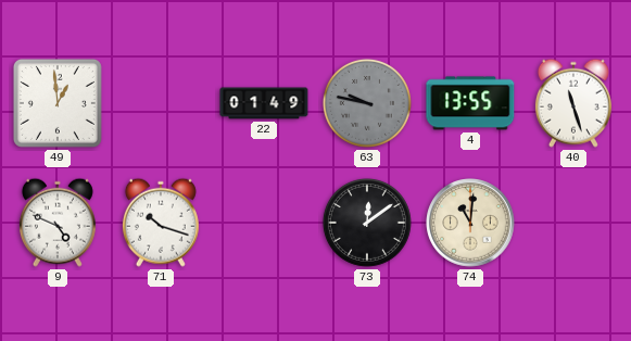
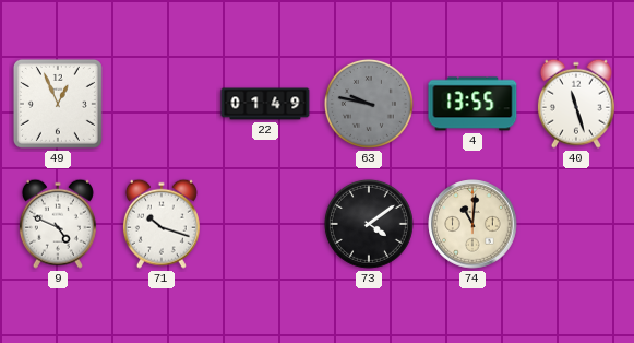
49: 12:59 -> 12:56 (58, 104)
73: 12:09 -> 4:09 (369, 224)
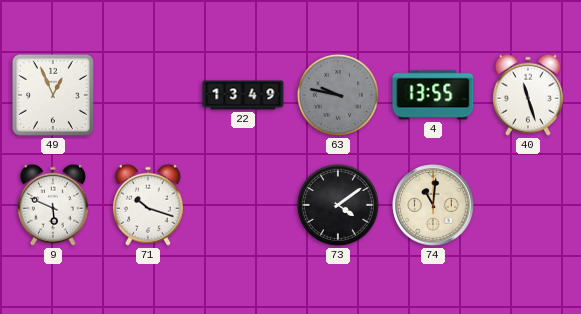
22: 01:49 -> 13:49 (243, 95)
9: 4:49 -> 5:49 (53, 205)
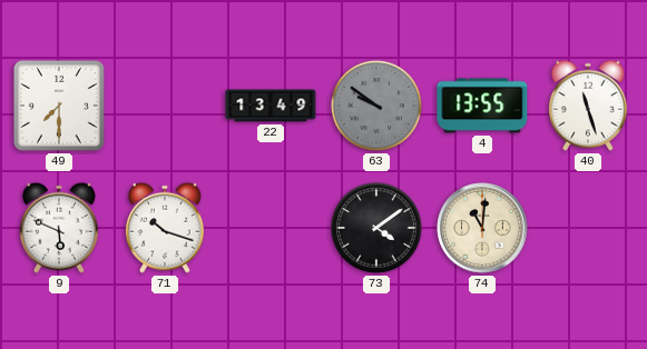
49: 12:56 -> 7:30 (59, 106)
63: 9:47 -> 9:51 (376, 106)
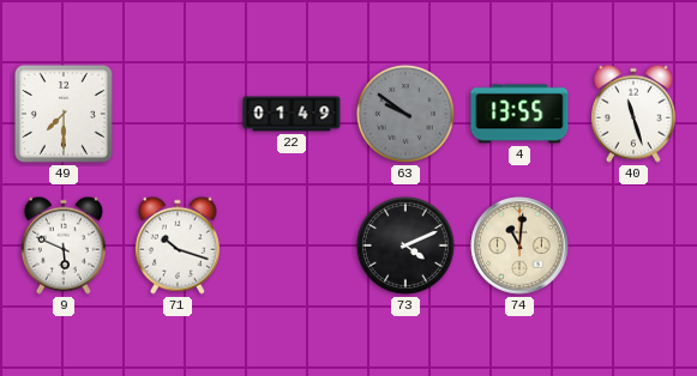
22: 13:49 -> 01:49 (292, 114)
73: 4:09 -> 4:11 (405, 245)
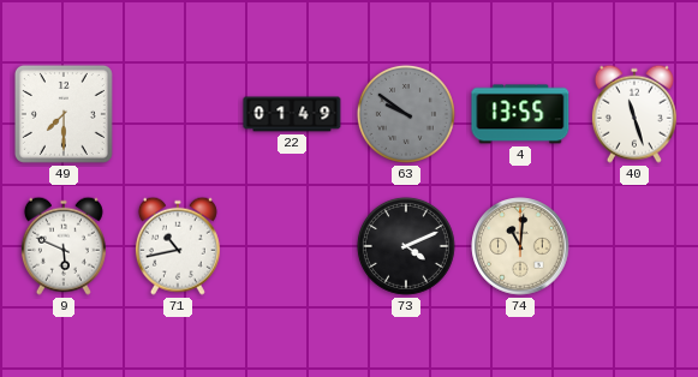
71: 10:18 -> 10:43 (178, 246)
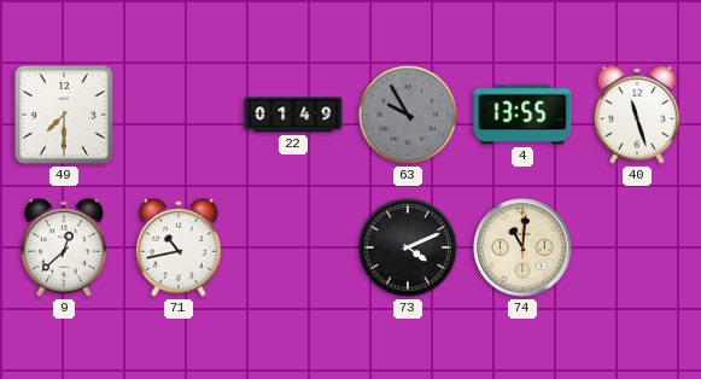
63: 9:51 -> 9:55 (408, 115)
9: 5:49 -> 12:38 (64, 247)
